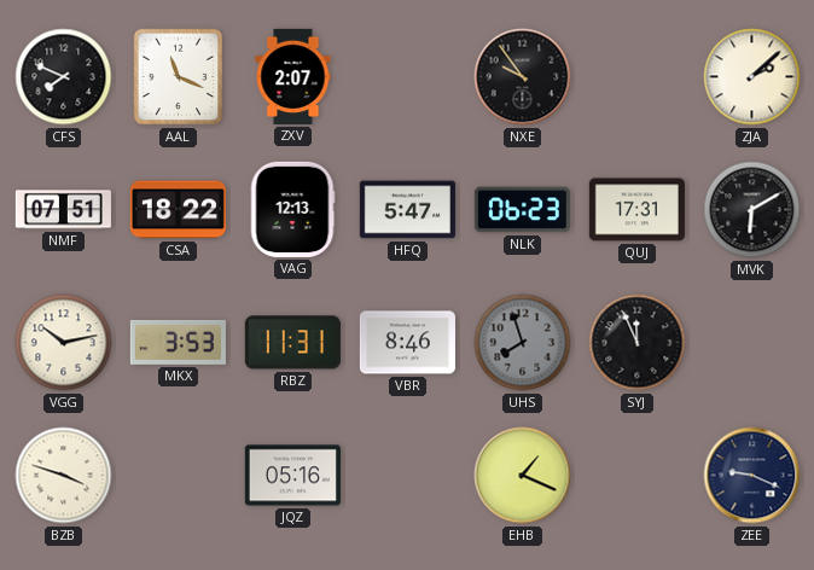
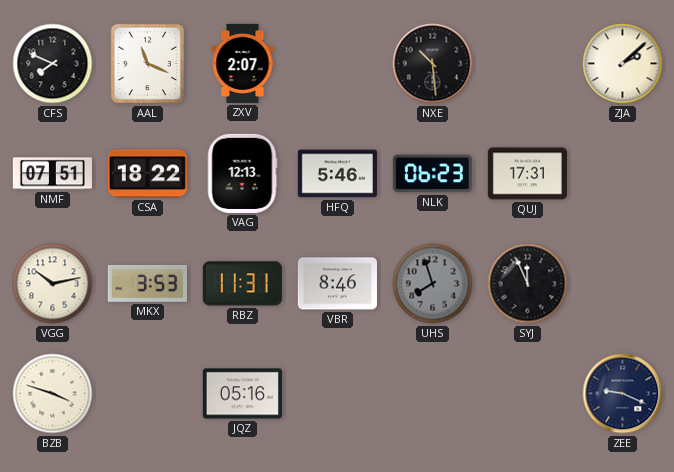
NXE: 9:54 -> 10:29 (433, 64)
HFQ: 5:47 -> 5:46 (337, 174)
MVK: 6:10 -> none (752, 210)
EHB: 1:19 -> none (523, 476)
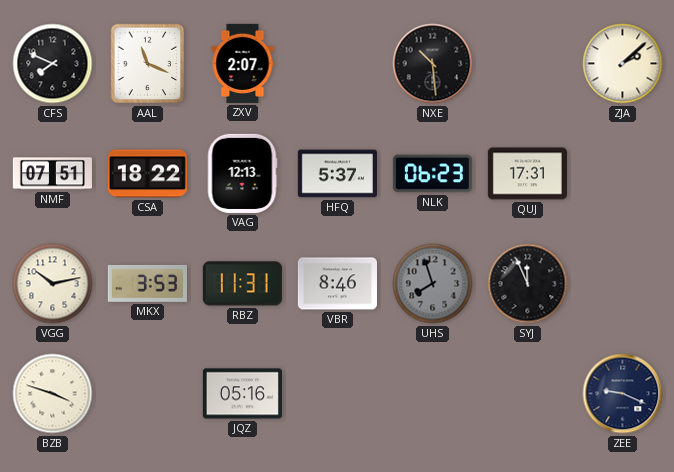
HFQ: 5:46 -> 5:37 (337, 174)
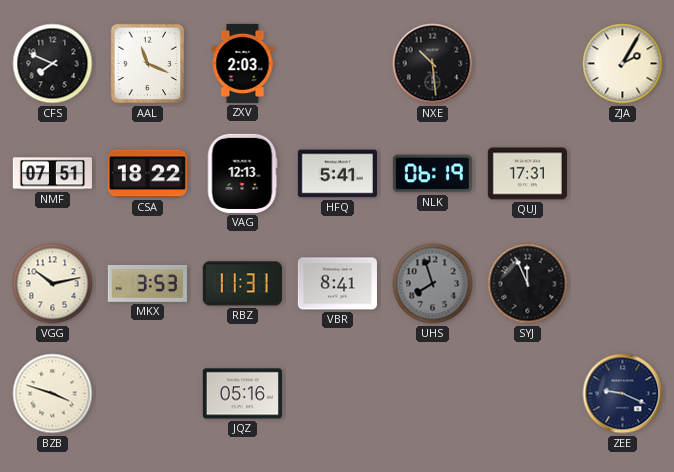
ZXV: 2:07 -> 2:03 (243, 63)
ZJA: 2:08 -> 2:05 (623, 64)
HFQ: 5:37 -> 5:41 (337, 174)
NLK: 06:23 -> 06:19 (432, 174)
VBR: 8:46 -> 8:41 (337, 284)
